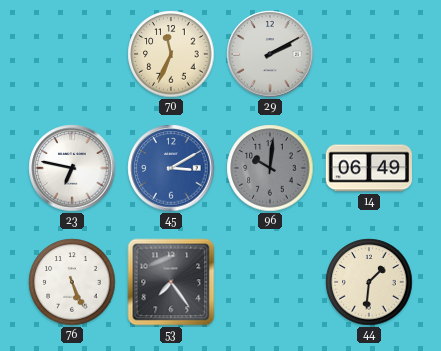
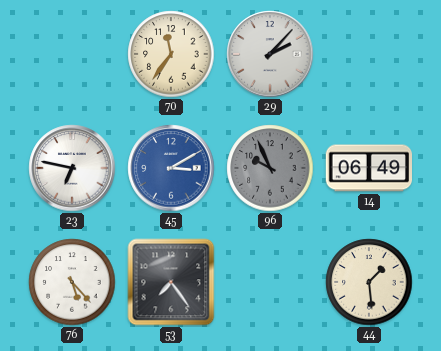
70: 11:34 -> 11:36 (171, 54)
29: 2:10 -> 2:07 (270, 54)
96: 10:01 -> 9:56 (270, 168)
76: 5:26 -> 5:23 (72, 282)
44: 1:31 -> 1:29 (369, 282)
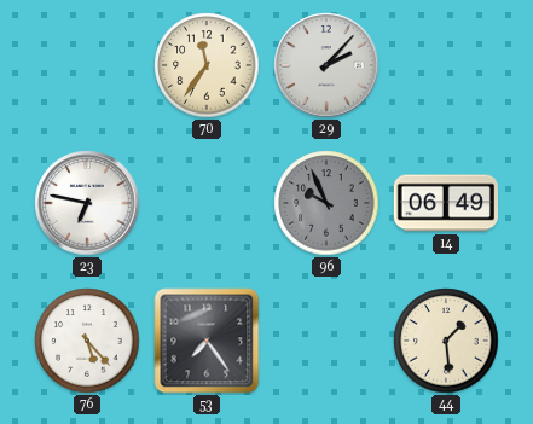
45: 3:10 -> none (171, 168)
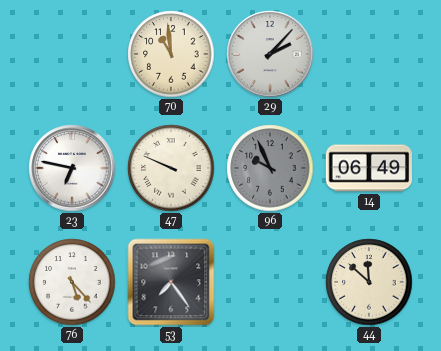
70: 11:36 -> 10:59 (171, 54)
47: none -> 9:49 (171, 168)
44: 1:29 -> 11:52 (369, 282)
